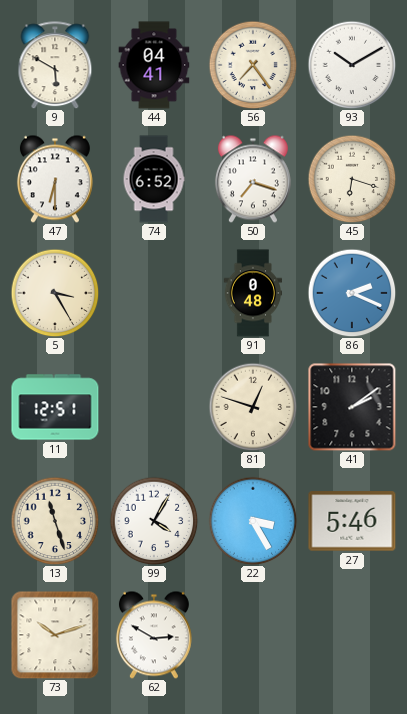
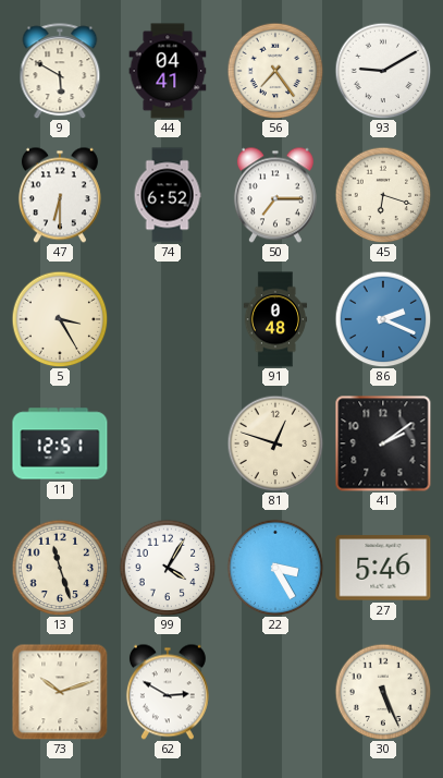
93: 10:10 -> 9:10 (383, 71)
50: 7:18 -> 7:15 (275, 195)
30: none -> 5:26 (383, 692)
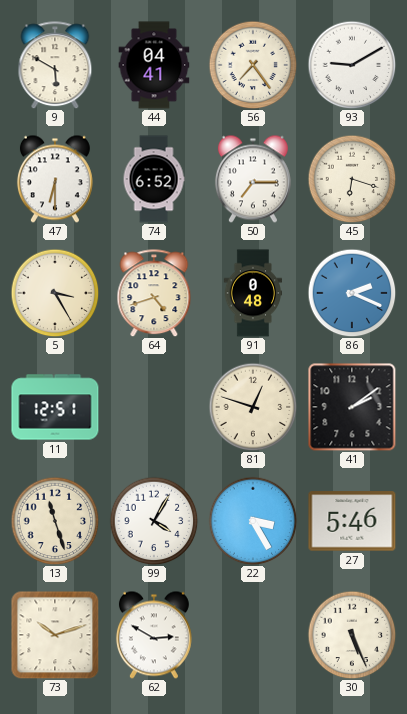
64: none -> 4:42 (154, 293)
